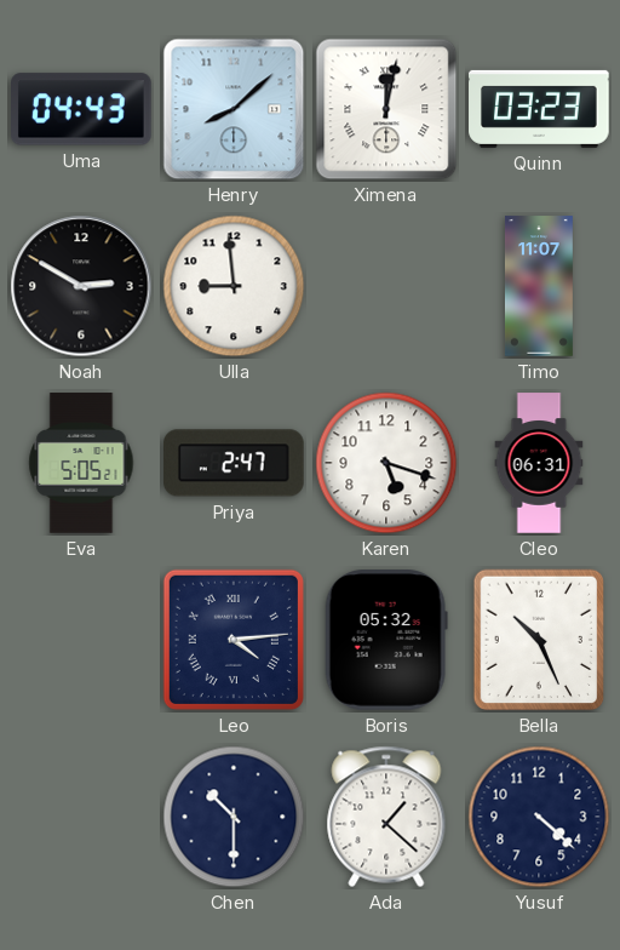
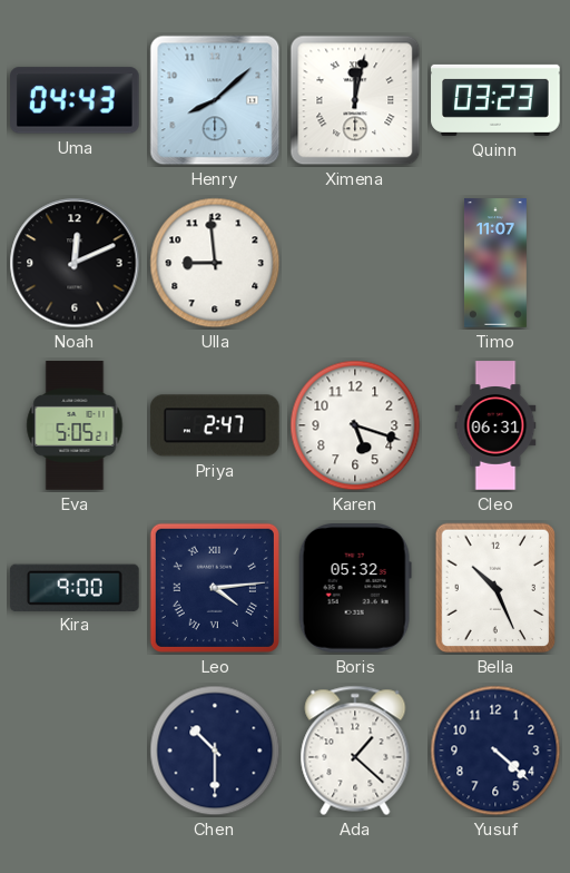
Noah: 2:50 -> 12:11 (75, 263)
Kira: none -> 9:00 (75, 587)
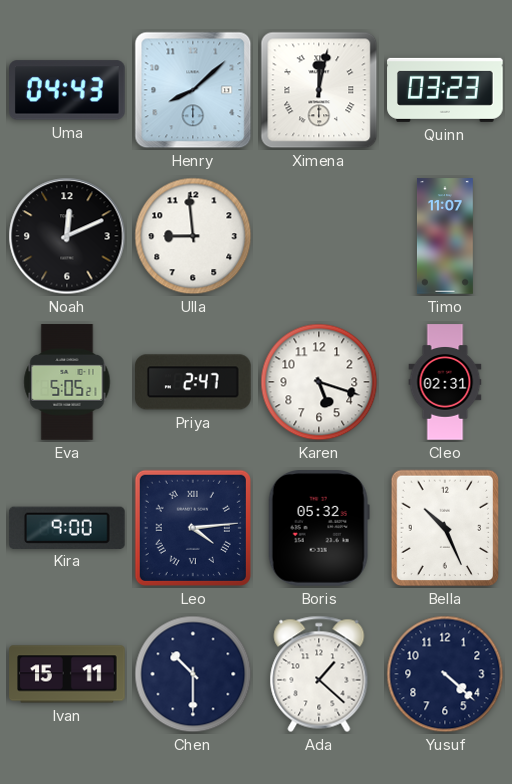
Cleo: 06:31 -> 02:31 (445, 382)
Ivan: none -> 15:11 (67, 674)
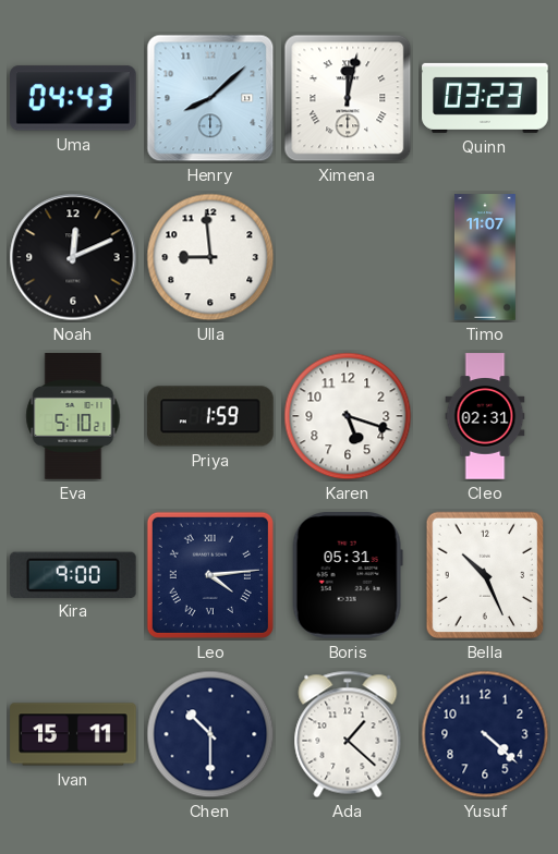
Eva: 5:05 -> 5:10 (73, 416)
Priya: 2:47 -> 1:59 (211, 416)
Boris: 05:32 -> 05:31 (348, 576)
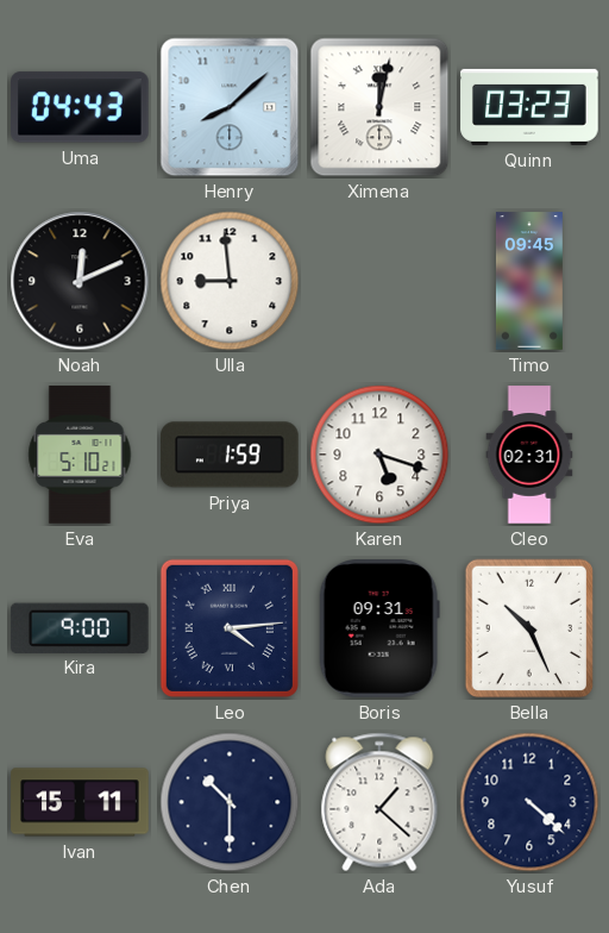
Timo: 11:07 -> 09:45 (529, 281)
Boris: 05:31 -> 09:31 (379, 630)
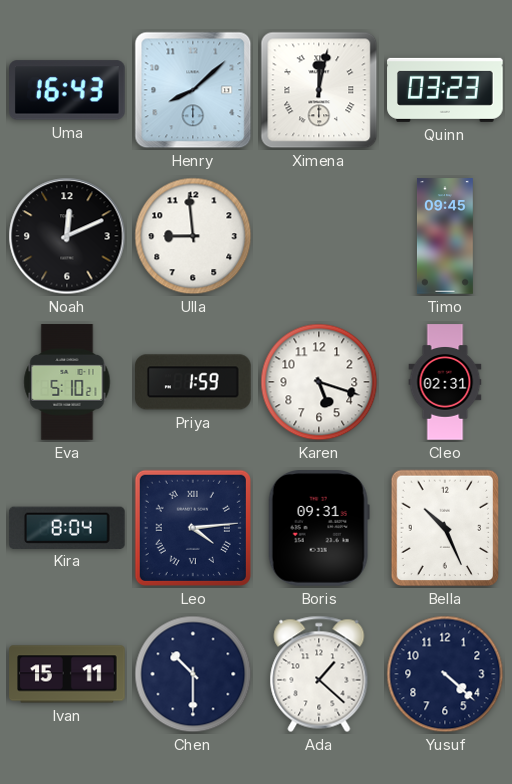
Uma: 04:43 -> 16:43 (68, 90)
Kira: 9:00 -> 8:04 (67, 527)
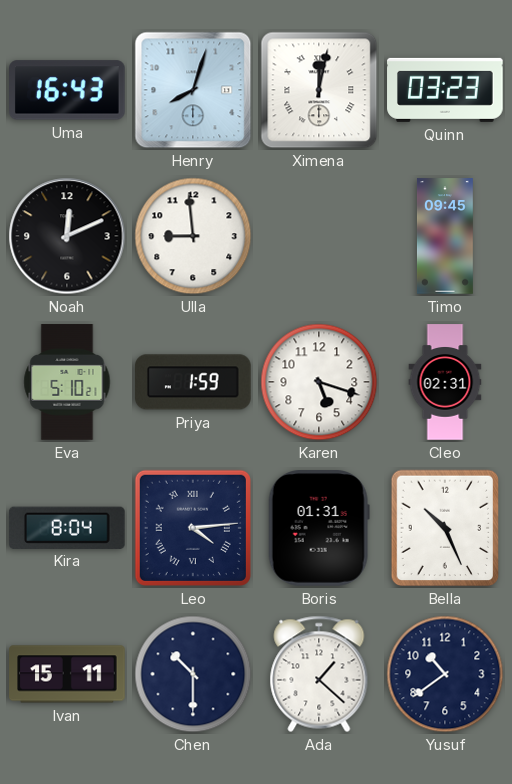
Henry: 8:08 -> 8:03 (193, 90)
Boris: 09:31 -> 01:31 (319, 529)
Yusuf: 4:22 -> 10:39 (445, 674)
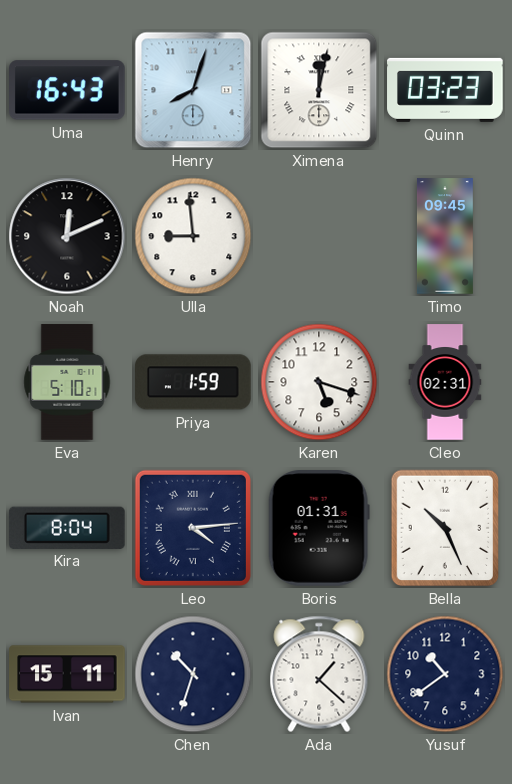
Chen: 10:30 -> 10:33 (193, 674)
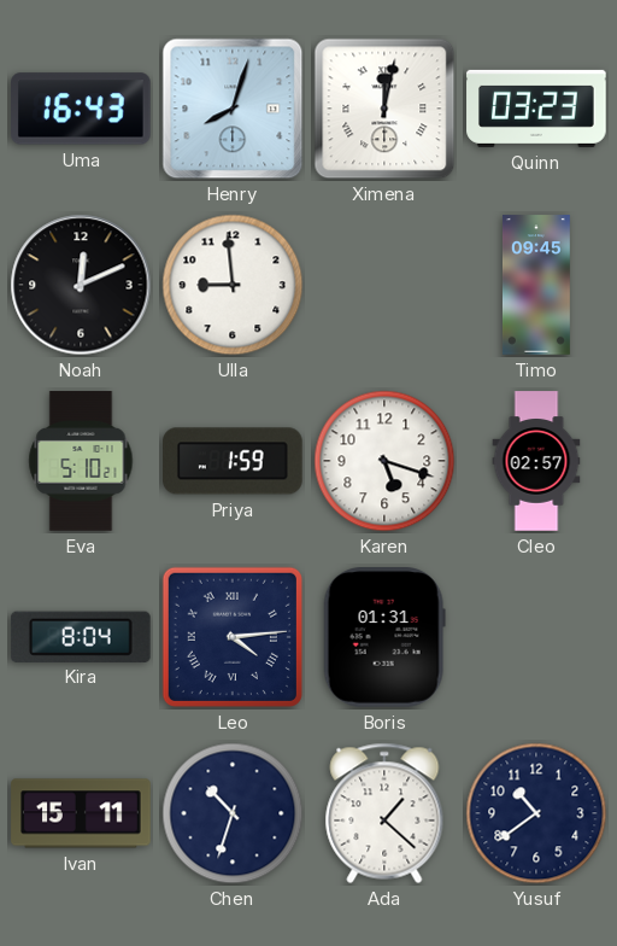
Cleo: 02:31 -> 02:57 (536, 461)
Bella: 10:26 -> none (444, 528)
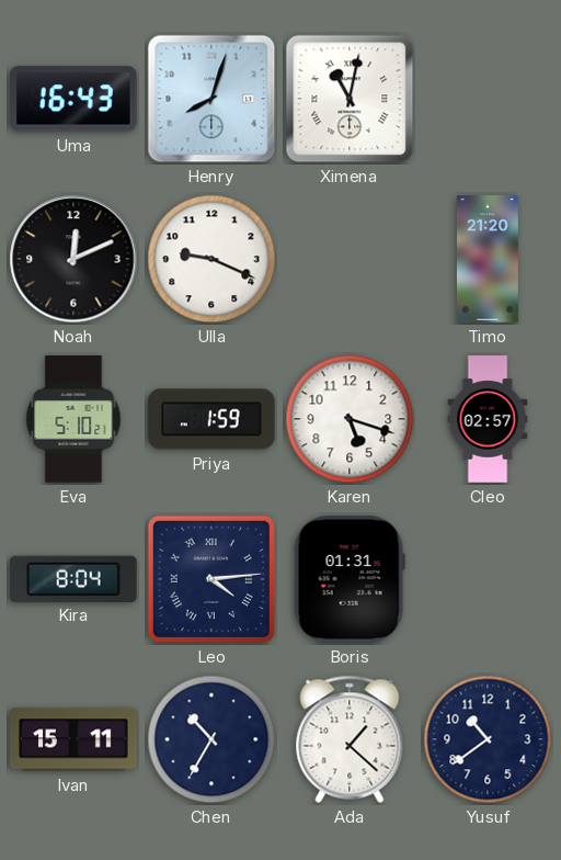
Ximena: 12:02 -> 11:02 (350, 99)
Quinn: 03:23 -> none (536, 109)
Ulla: 8:59 -> 9:19 (211, 259)
Timo: 09:45 -> 21:20 (488, 259)
Chen: 10:33 -> 10:35 (211, 739)
